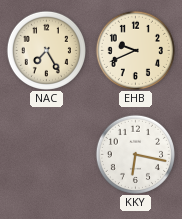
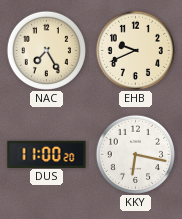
DUS: none -> 11:00 (47, 154)
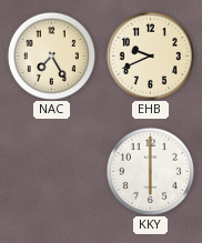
DUS: 11:00 -> none (47, 154)
KKY: 6:17 -> 6:00 (150, 171)
